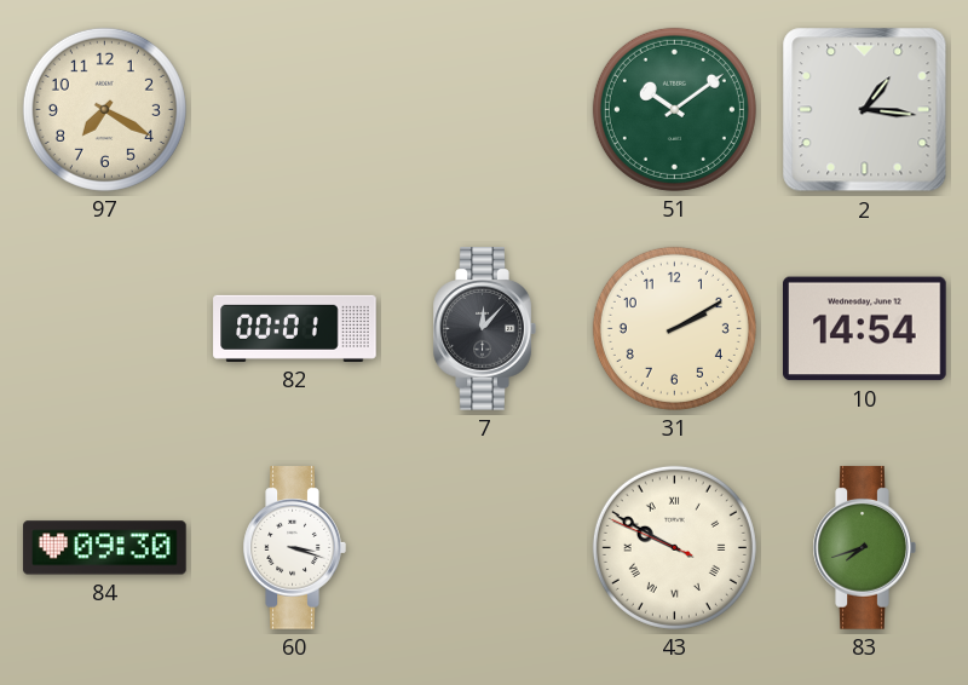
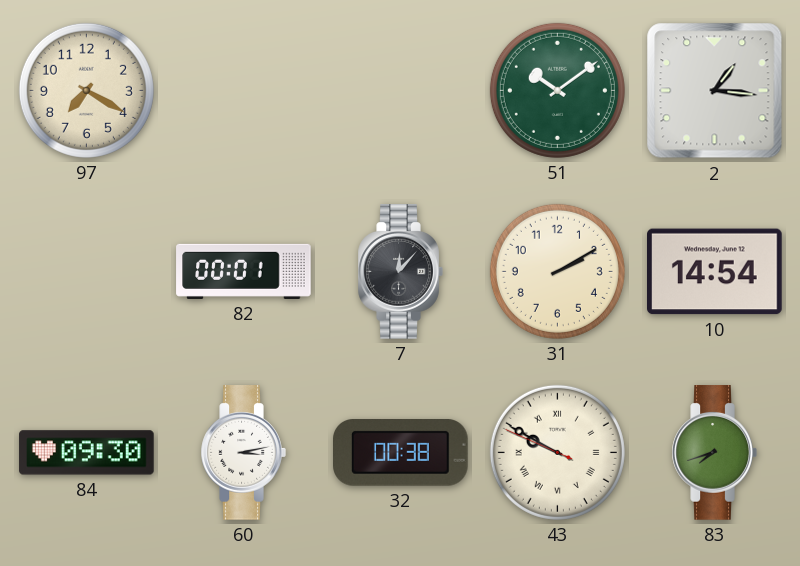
60: 3:18 -> 3:13 (243, 453)
32: none -> 00:38 (401, 453)
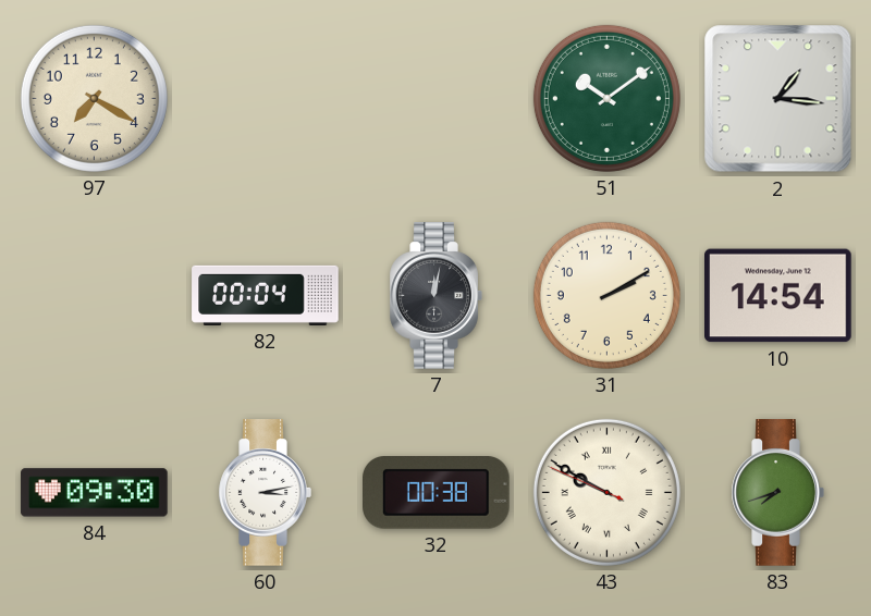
82: 00:01 -> 00:04 (266, 295)
7: 12:07 -> 12:02 (436, 296)
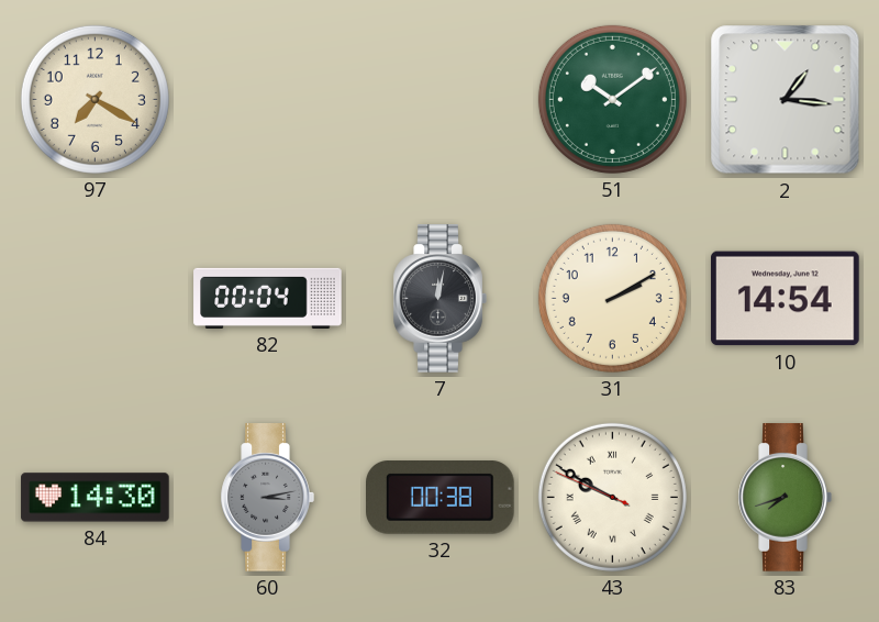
84: 09:30 -> 14:30 (96, 498)
60 dial: white -> grey (267, 498)
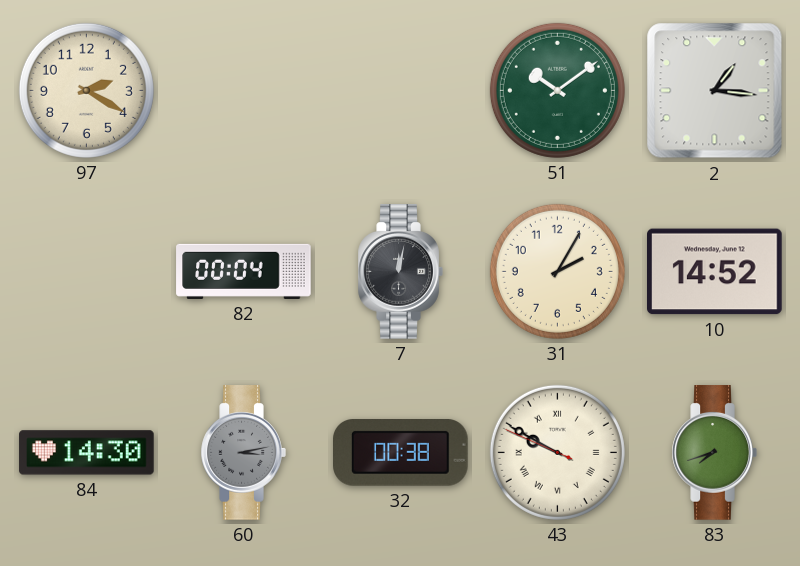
97: 7:20 -> 2:20 (86, 90)
31: 2:10 -> 2:05 (557, 271)
10: 14:54 -> 14:52 (715, 272)
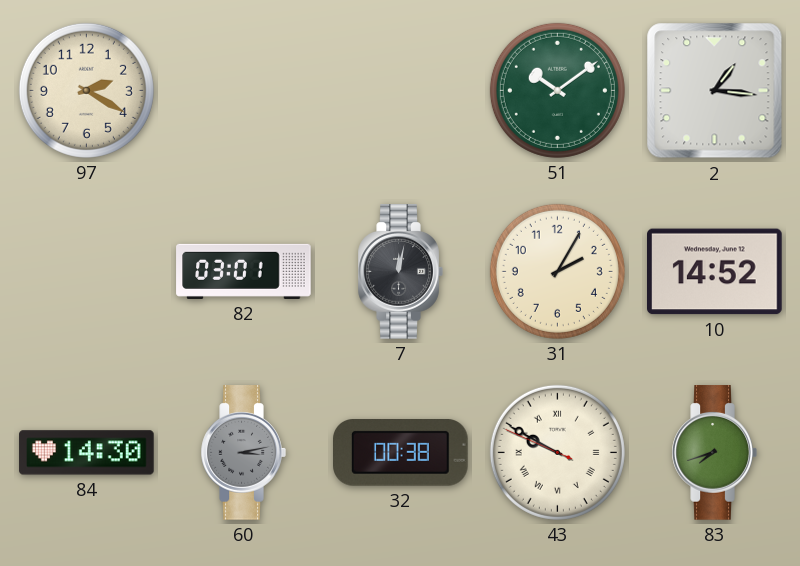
82: 00:04 -> 03:01 (244, 271)
